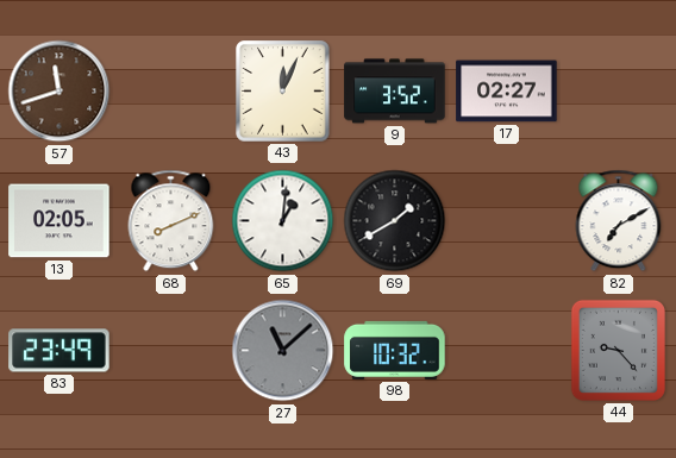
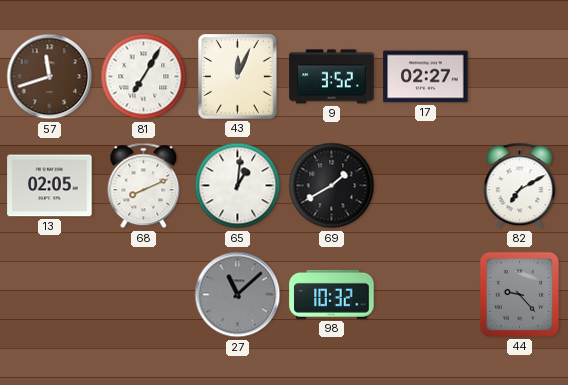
81: none -> 7:05 (144, 77)
83: 23:49 -> none (60, 351)
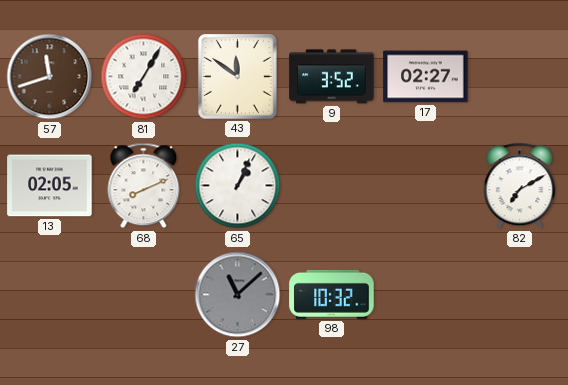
43: 12:04 -> 11:51 (238, 77)
65: 1:01 -> 1:04 (238, 186)
69: 1:40 -> none (332, 186)
44: 9:23 -> none (519, 294)
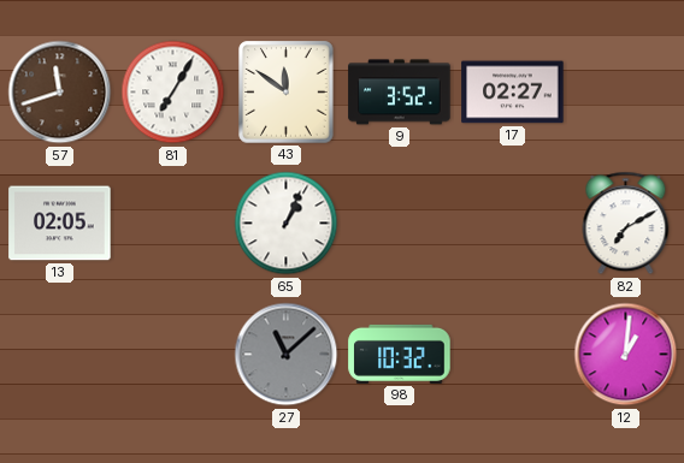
68: 8:11 -> none (144, 186)
12: none -> 1:01 (626, 355)
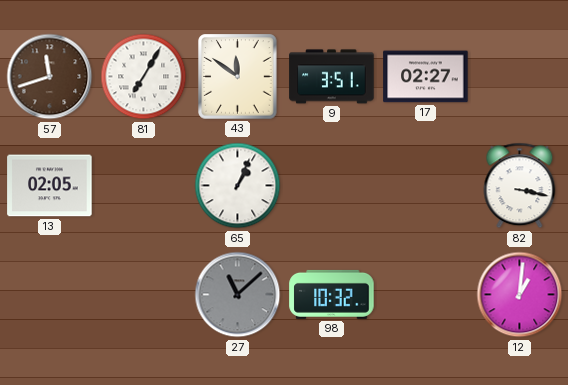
9: 3:52 -> 3:51 (332, 77)
82: 7:10 -> 3:17 (520, 186)
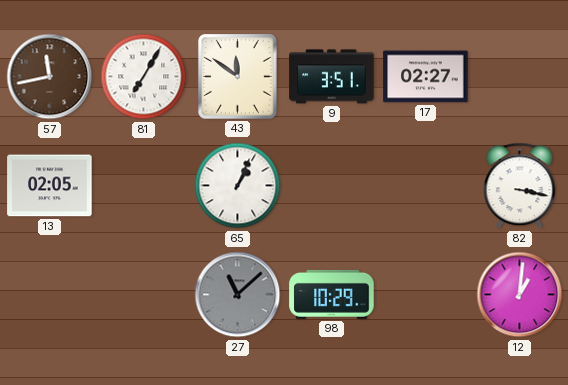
57: 11:42 -> 11:43 (50, 77)
98: 10:32 -> 10:29 (332, 294)
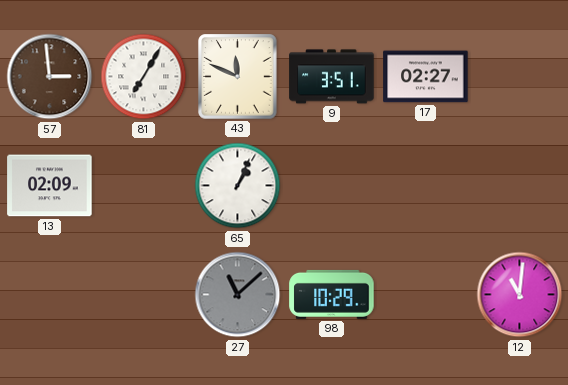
57: 11:43 -> 2:59 (50, 77)
43: 11:51 -> 11:49 (238, 77)
13: 02:05 -> 02:09 (50, 186)
82: 3:17 -> none (520, 186)
12: 1:01 -> 11:01 (520, 295)
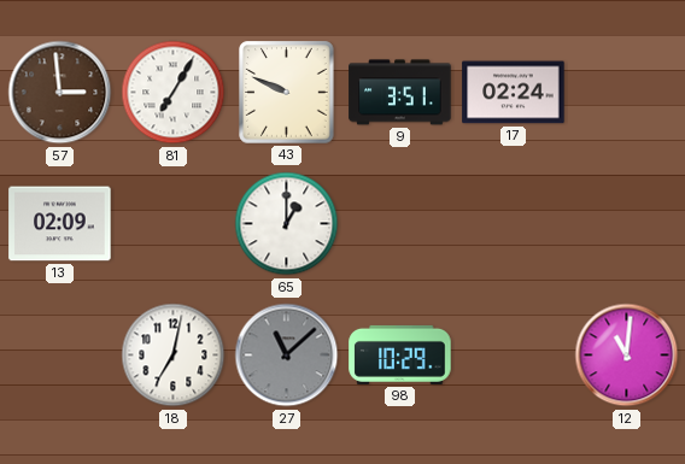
43: 11:49 -> 9:49 (287, 93)
17: 02:27 -> 02:24 (514, 93)
65: 1:04 -> 1:00 (287, 224)
18: none -> 7:02 (174, 356)
